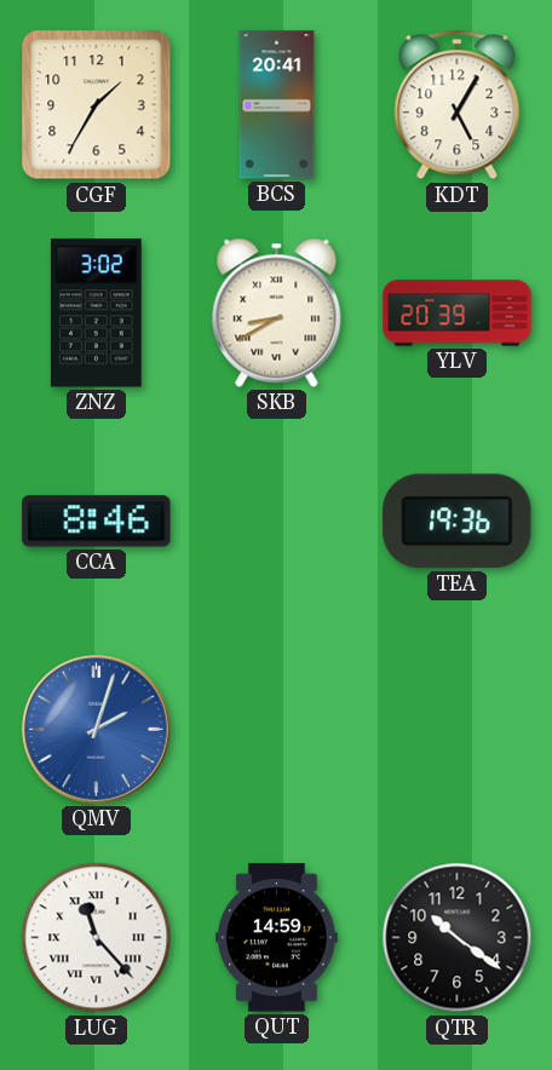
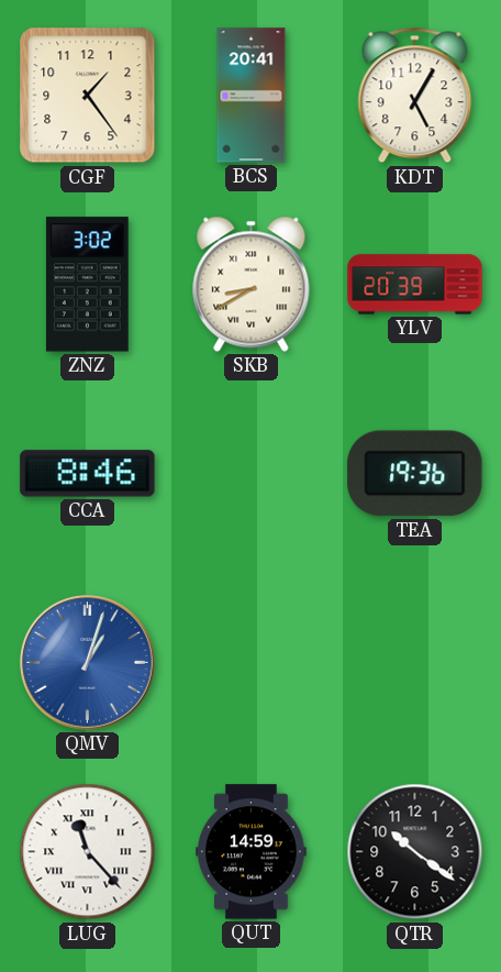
CGF: 1:35 -> 1:24 (88, 96)
QMV: 2:03 -> 1:03 (87, 662)
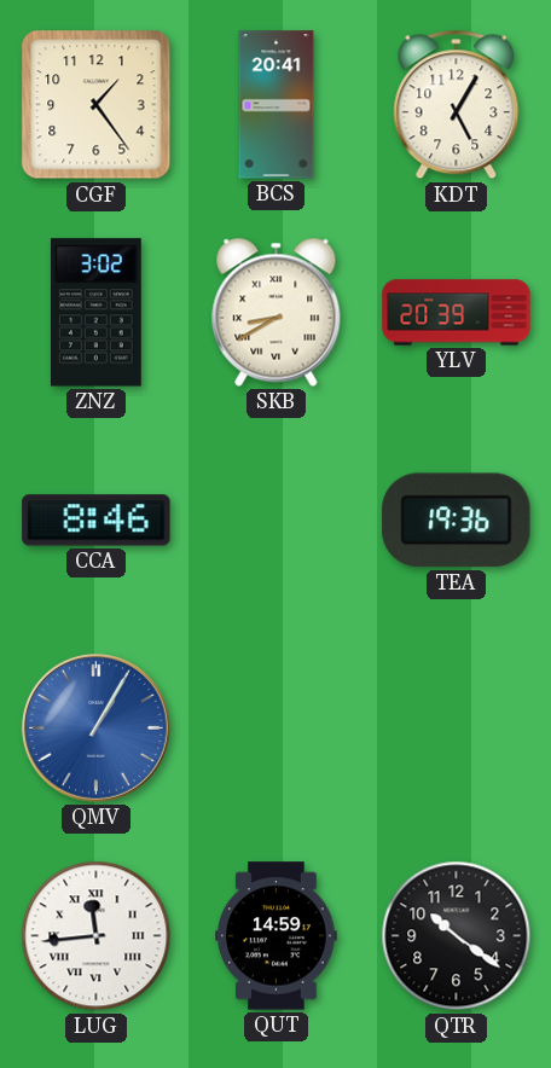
QMV: 1:03 -> 1:05 (95, 727)
LUG: 11:23 -> 11:44 (97, 936)
